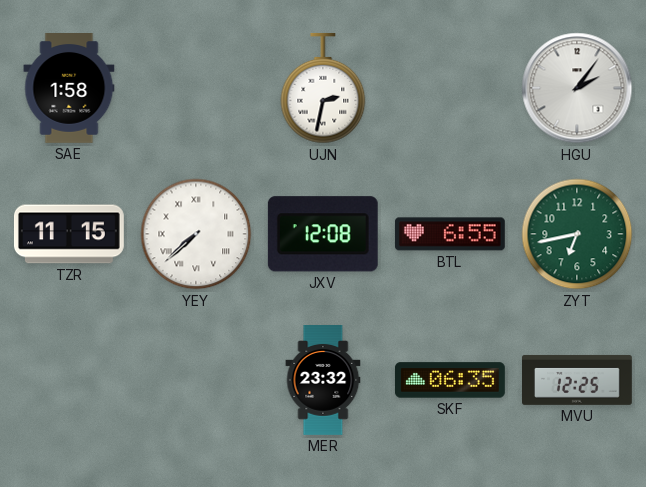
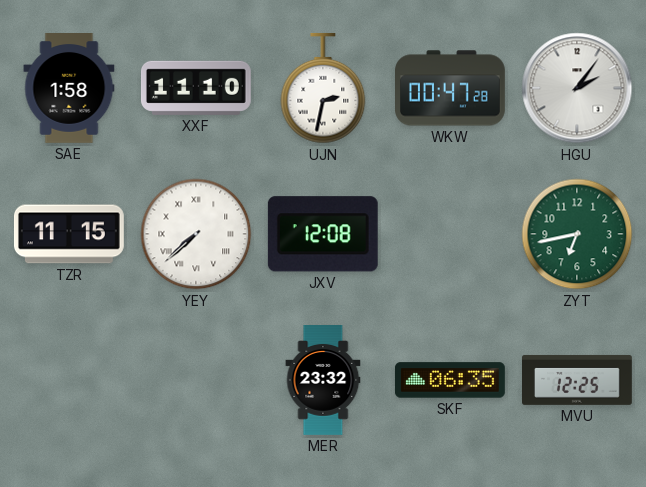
XXF: none -> 11:10 (196, 88)
WKW: none -> 00:47 (451, 88)
BTL: 6:55 -> none (450, 234)
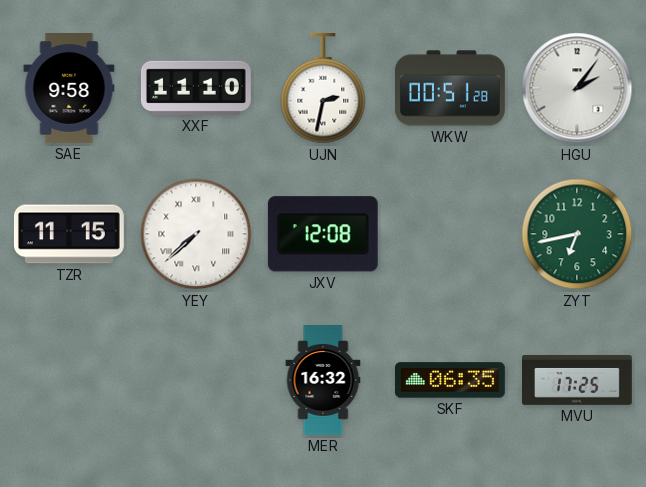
SAE: 1:58 -> 9:58 (69, 89)
WKW: 00:47 -> 00:51 (451, 88)
MER: 23:32 -> 16:32 (323, 381)
MVU: 12:25 -> 17:25 (578, 380)
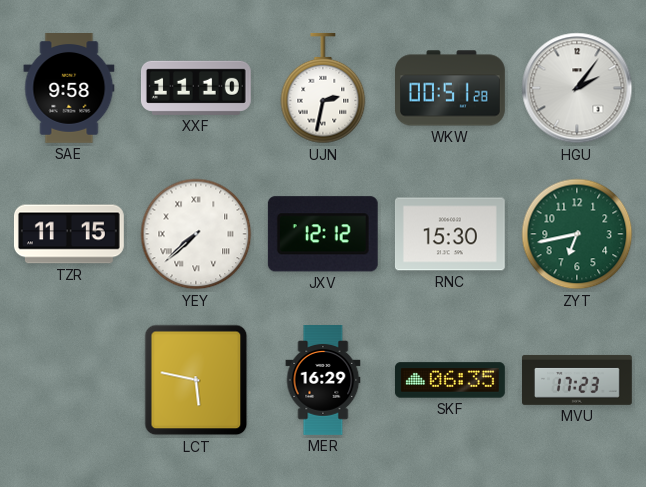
JXV: 12:08 -> 12:12 (323, 234)
RNC: none -> 15:30 (450, 234)
LCT: none -> 5:47 (196, 380)
MER: 16:32 -> 16:29 (323, 381)
MVU: 17:25 -> 17:23 (578, 380)
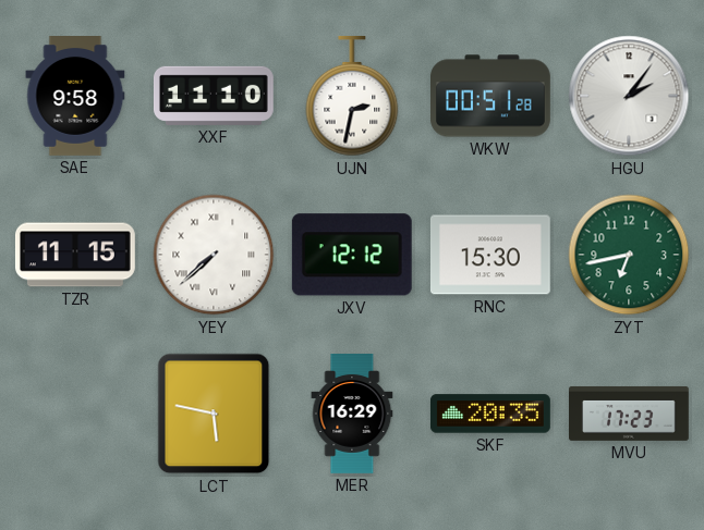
SKF: 06:35 -> 20:35 (490, 414)
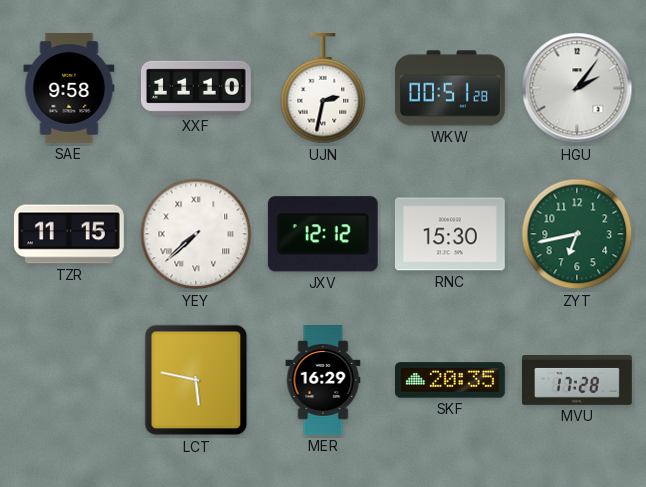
MVU: 17:23 -> 17:28 (578, 380)
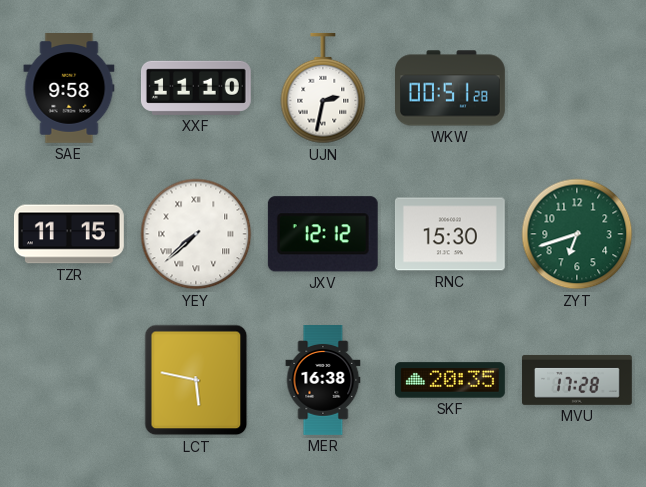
HGU: 2:06 -> none (577, 88)
ZYT: 6:43 -> 6:42 (577, 234)
MER: 16:29 -> 16:38 (323, 381)
